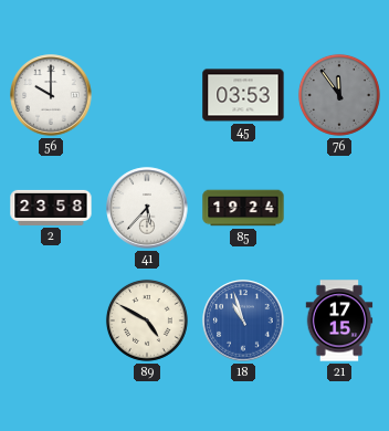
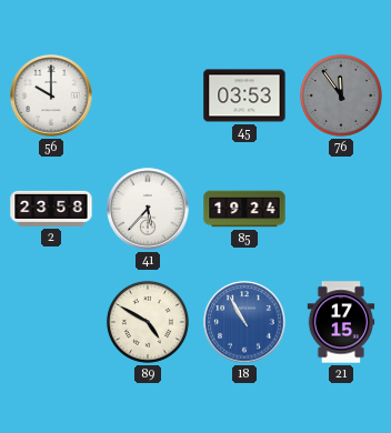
18: 10:57 -> 10:55 (244, 322)
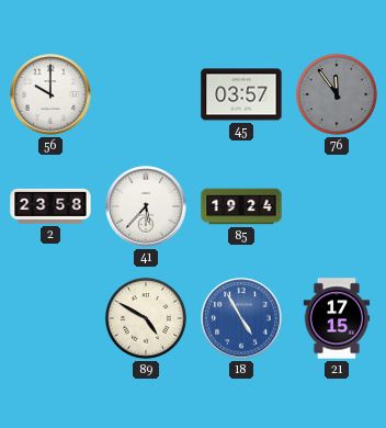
45: 03:53 -> 03:57 (241, 94)
18: 10:55 -> 4:55 (241, 318)
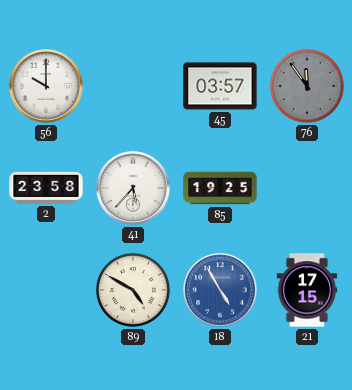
85: 19:24 -> 19:25 (220, 188)
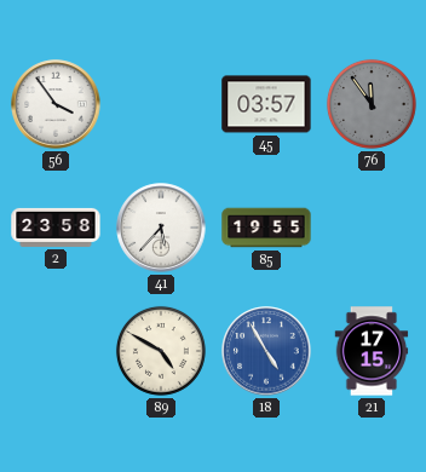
56: 10:00 -> 3:54 (56, 104)
85: 19:25 -> 19:55 (266, 228)
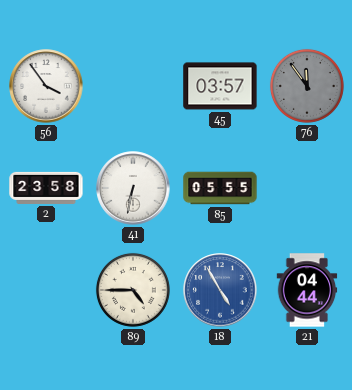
41: 5:37 -> 6:32 (133, 188)
85: 19:55 -> 05:55 (220, 188)
89: 4:50 -> 4:45 (133, 290)
21: 17:15 -> 04:44 (307, 290)
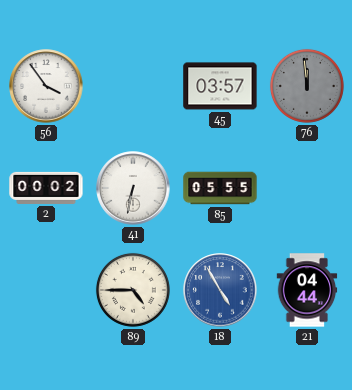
76: 11:54 -> 11:59 (307, 86)
2: 23:58 -> 00:02 (46, 188)
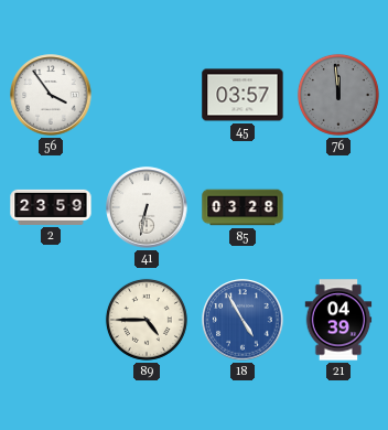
2: 00:02 -> 23:59 (51, 207)
85: 05:55 -> 03:28 (242, 207)
21: 04:44 -> 04:39 (338, 320)
